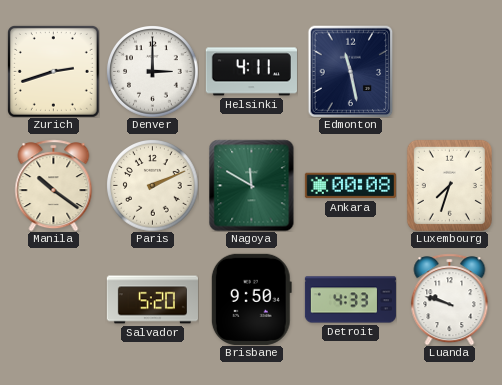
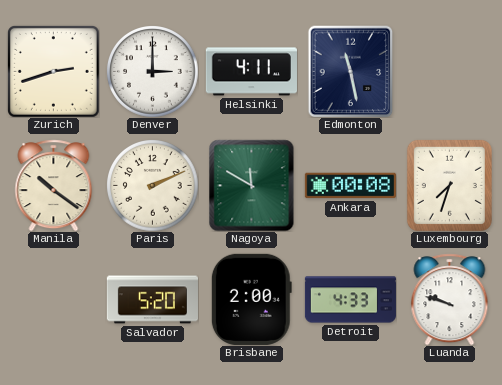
Brisbane: 9:50 -> 2:00 (251, 299)
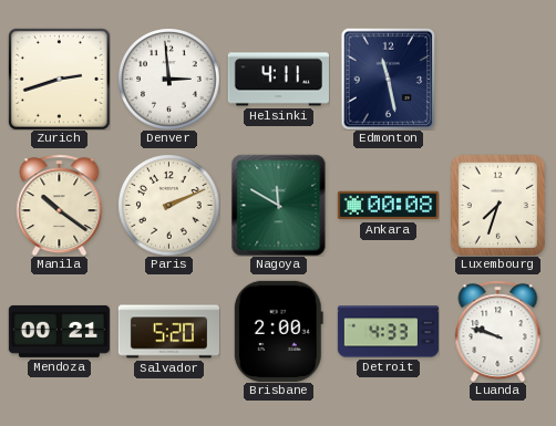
Denver: 3:00 -> 2:59 (169, 80)
Mendoza: none -> 00:21 (59, 331)
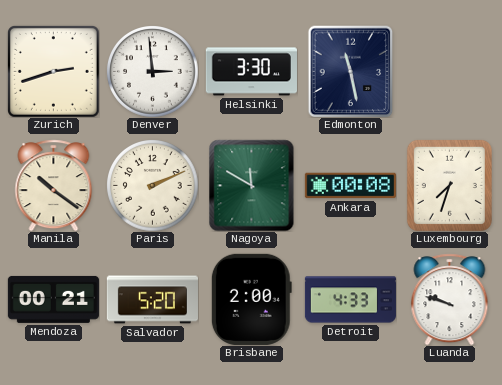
Helsinki: 4:11 -> 3:30 (251, 72)
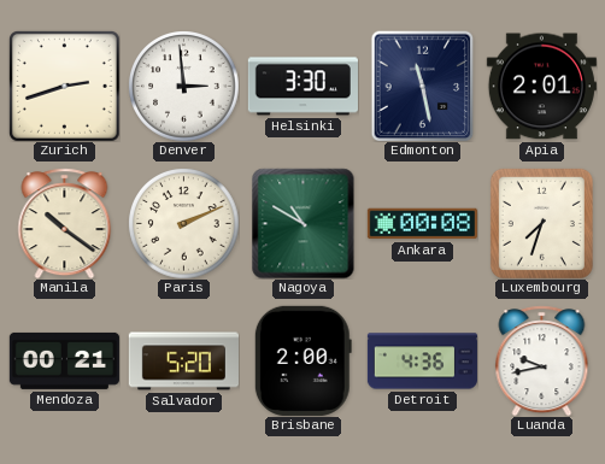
Apia: none -> 2:01 (541, 87)
Nagoya: 11:50 -> 10:50 (304, 223)
Detroit: 4:33 -> 4:36 (422, 362)
Luanda: 9:48 -> 9:43 (542, 360)
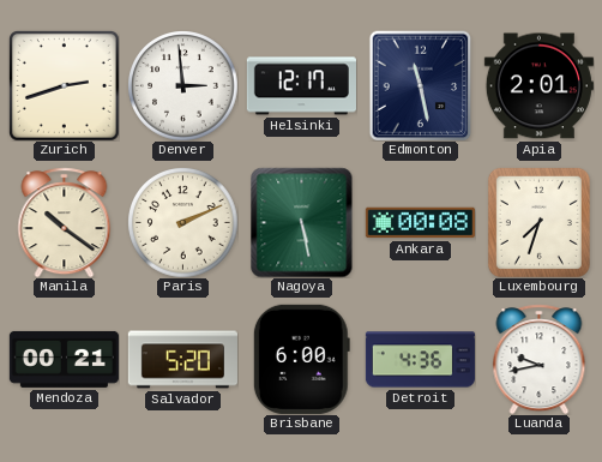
Helsinki: 3:30 -> 12:17 (301, 86)
Nagoya: 10:50 -> 5:28 (302, 222)
Brisbane: 2:00 -> 6:00 (301, 359)
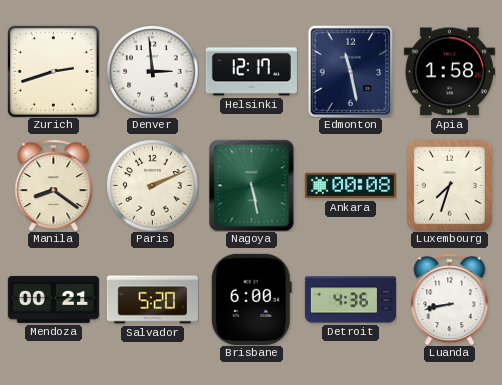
Apia: 2:01 -> 1:58 (449, 72)
Manila: 10:21 -> 8:21 (54, 185)
Luanda: 9:43 -> 8:43 (450, 299)
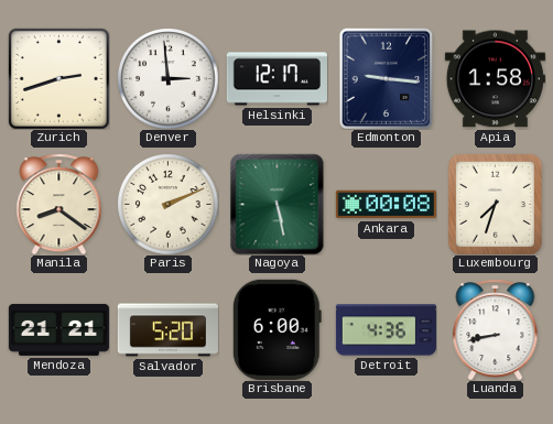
Edmonton: 11:28 -> 9:16 (387, 78)
Mendoza: 00:21 -> 21:21 (58, 329)
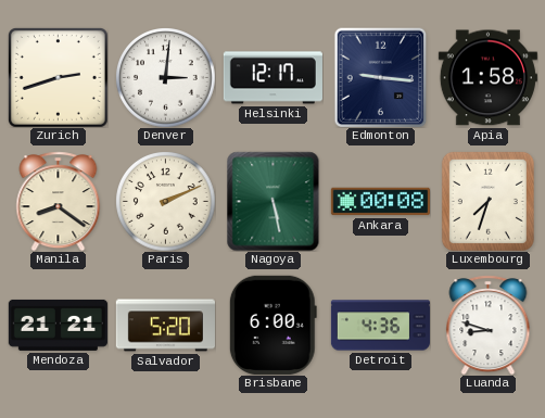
Denver: 2:59 -> 3:01 (166, 78)
Luanda: 8:43 -> 8:48 (489, 325)
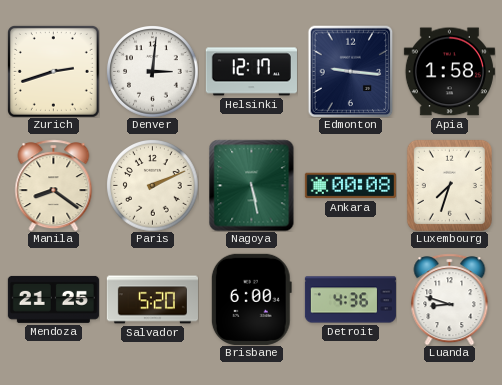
Mendoza: 21:21 -> 21:25 (53, 299)
